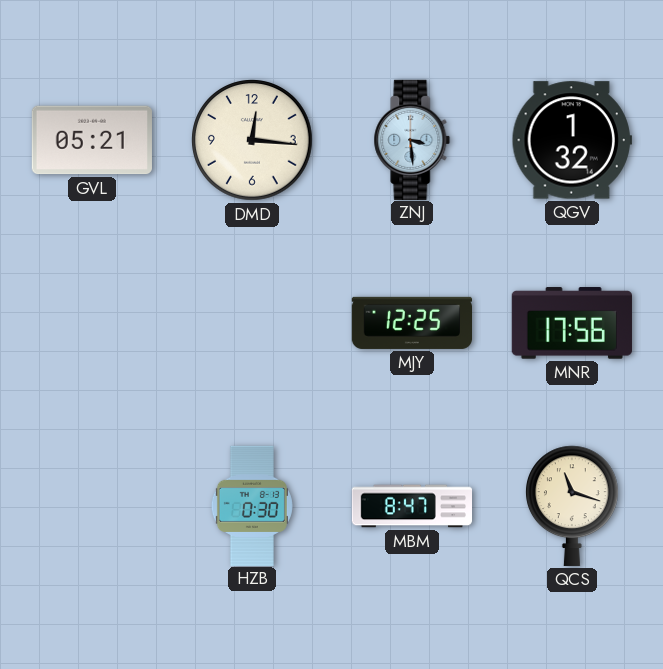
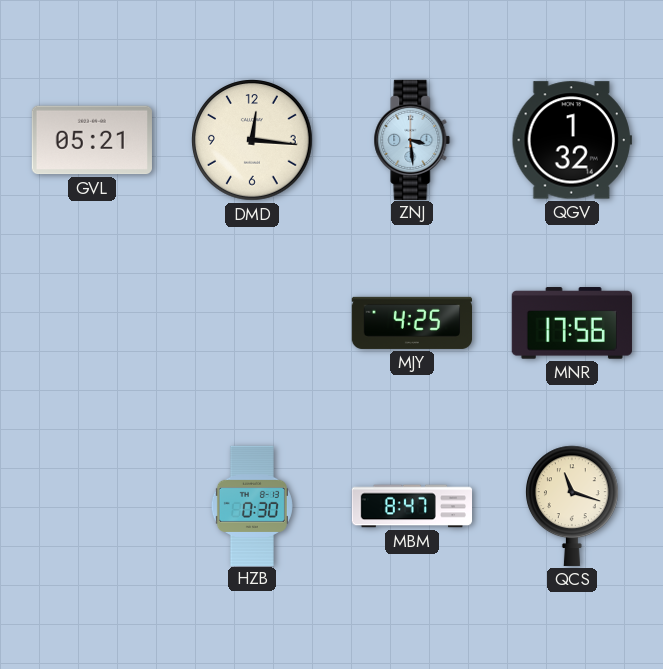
MJY: 12:25 -> 4:25 (411, 323)
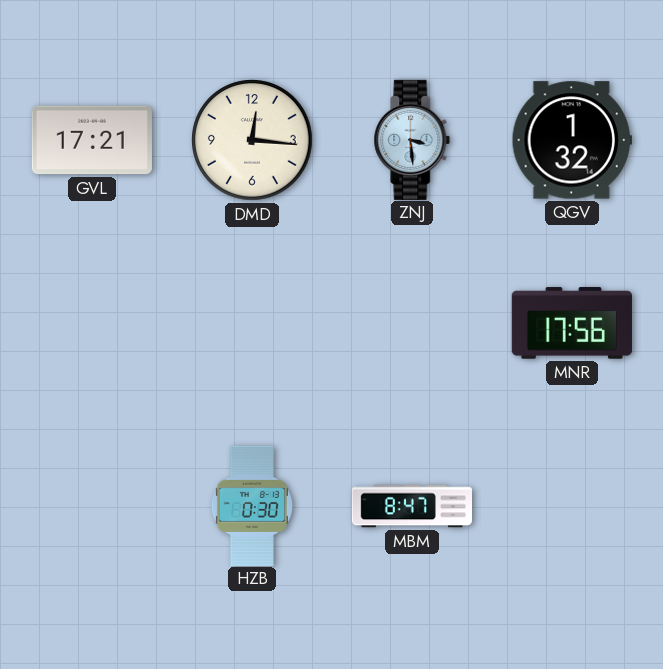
GVL: 05:21 -> 17:21 (92, 140)
MJY: 4:25 -> none (411, 323)
QCS: 11:18 -> none (573, 506)
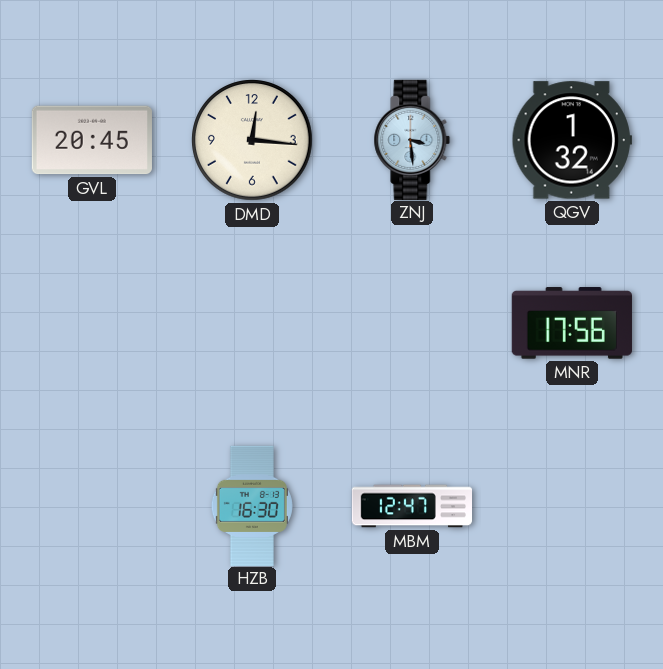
GVL: 17:21 -> 20:45 (92, 140)
HZB: 0:30 -> 16:30 (252, 505)
MBM: 8:47 -> 12:47 (412, 506)
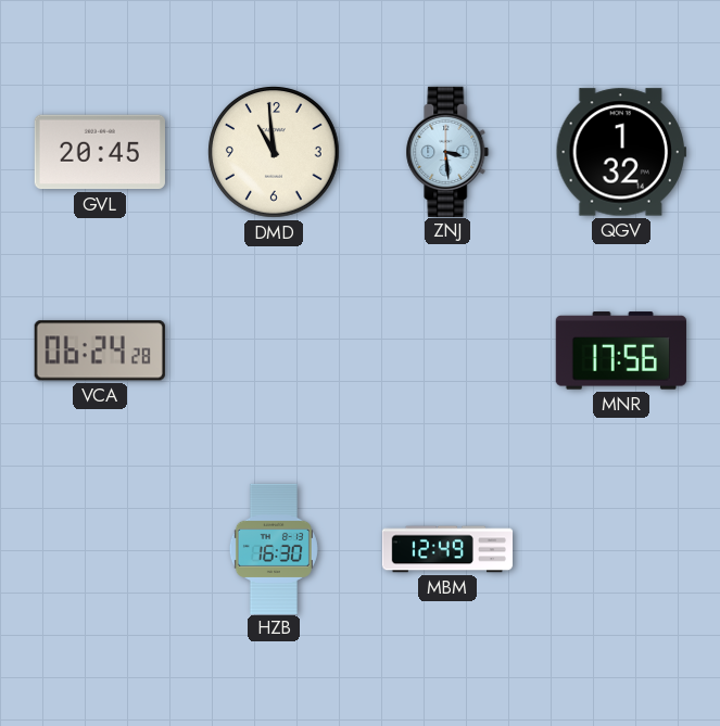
DMD: 12:16 -> 10:59 (274, 152)
VCA: none -> 06:24 (100, 351)
MBM: 12:47 -> 12:49 (447, 549)
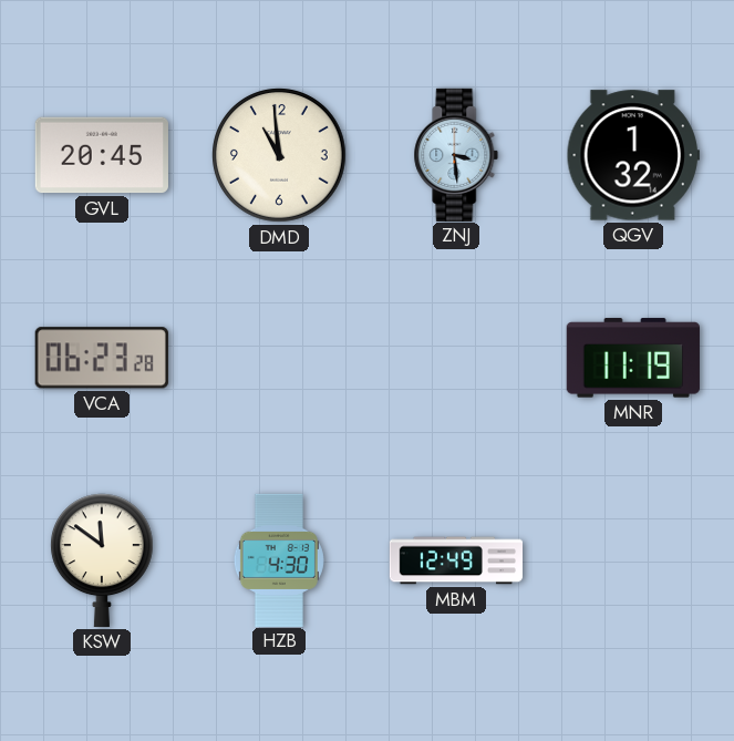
VCA: 06:24 -> 06:23 (102, 358)
MNR: 17:56 -> 11:19 (633, 358)
KSW: none -> 11:51 (103, 560)
HZB: 16:30 -> 4:30 (279, 559)
